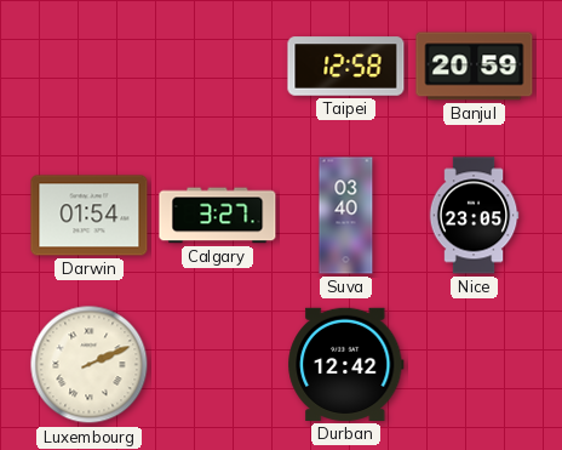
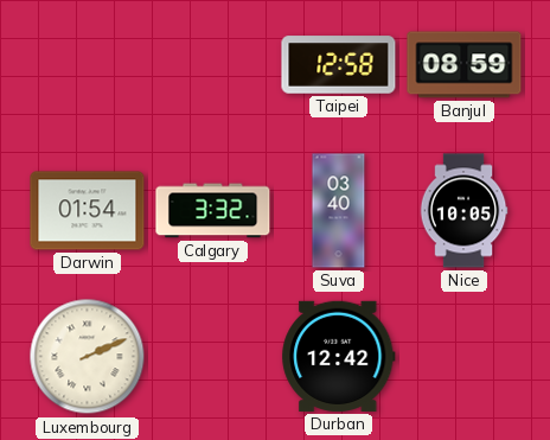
Banjul: 20:59 -> 08:59 (465, 65)
Calgary: 3:27 -> 3:32 (213, 211)
Nice: 23:05 -> 10:05 (463, 211)
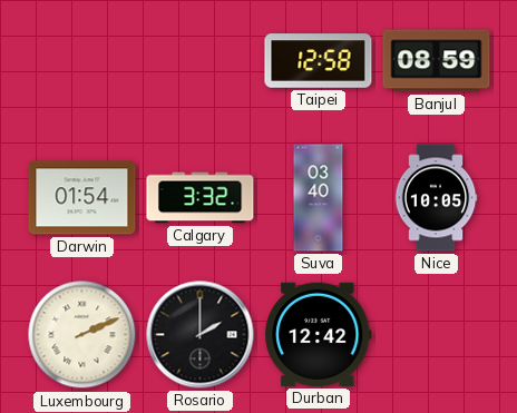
Rosario: none -> 2:00 (201, 335)
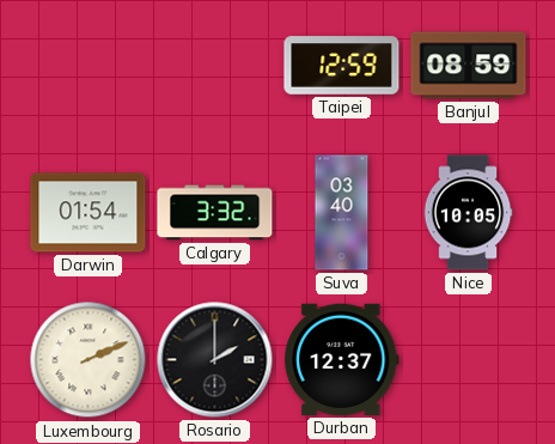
Taipei: 12:58 -> 12:59 (342, 66)
Durban: 12:42 -> 12:37 (342, 359)
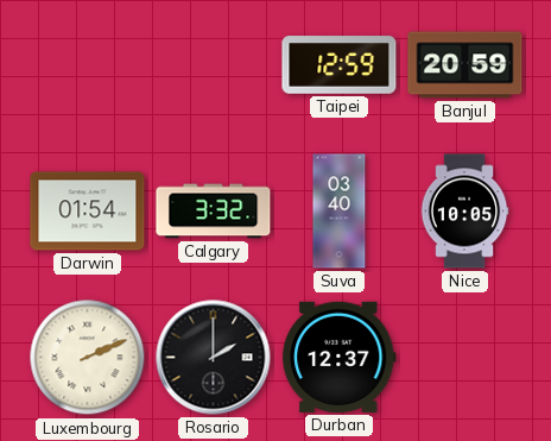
Banjul: 08:59 -> 20:59 (465, 65)
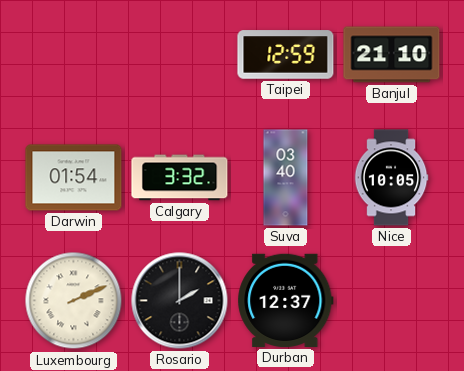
Banjul: 20:59 -> 21:10 (392, 55)
